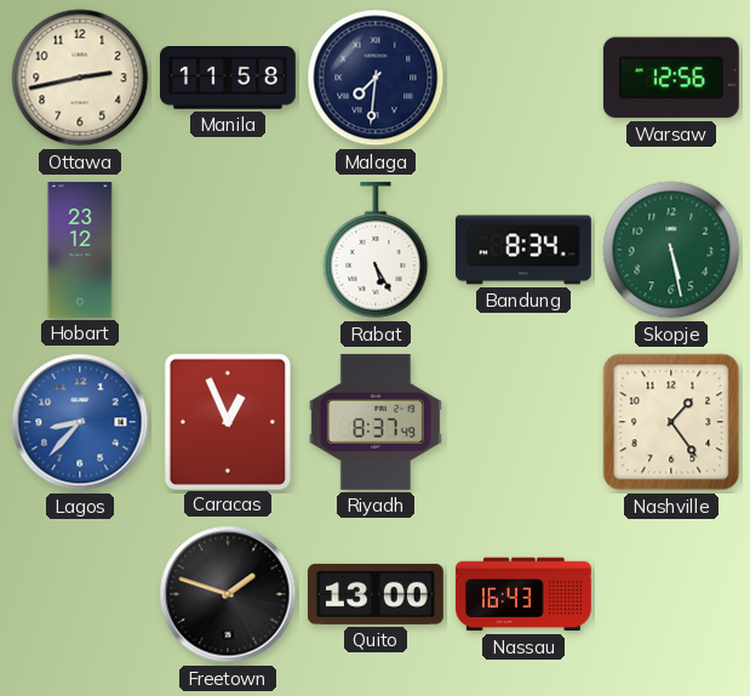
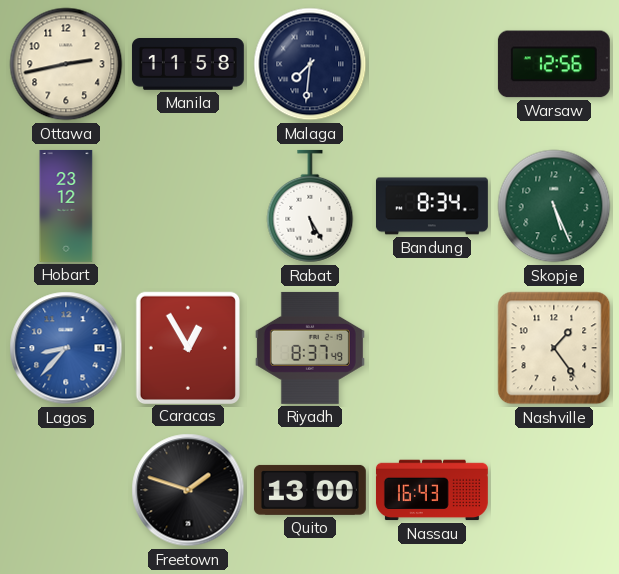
Skopje: 5:28 -> 5:26 (554, 206)
Caracas: 12:56 -> 12:55 (187, 347)
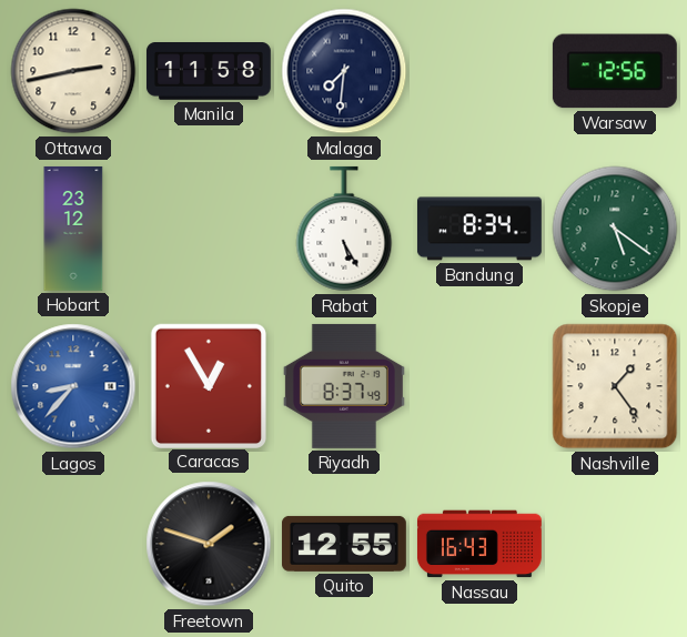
Skopje: 5:26 -> 5:21 (615, 229)
Quito: 13:00 -> 12:55 (344, 544)
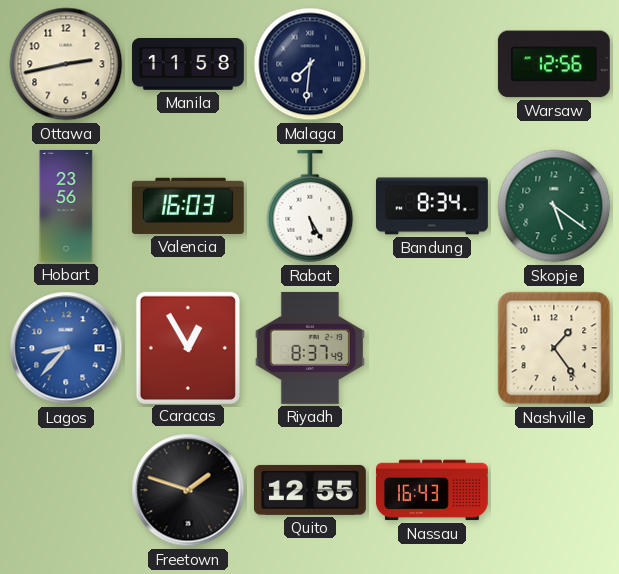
Hobart: 23:12 -> 23:56 (66, 206)
Valencia: none -> 16:03 (188, 206)
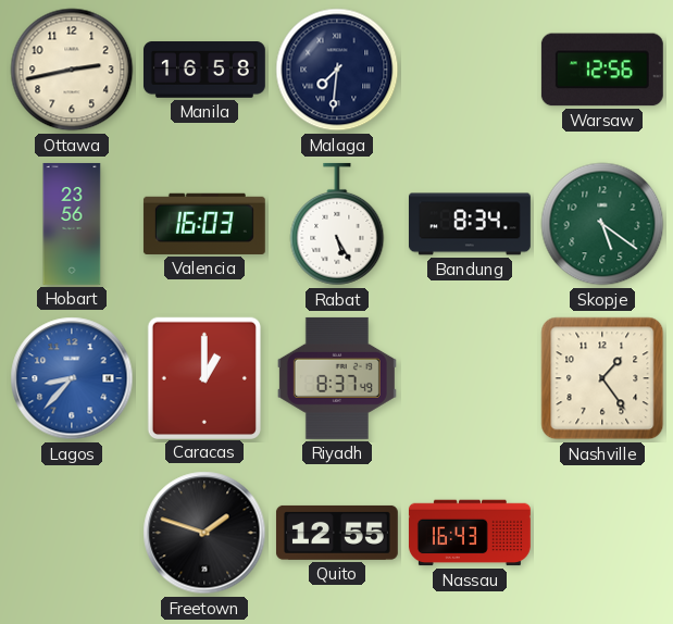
Manila: 11:58 -> 16:58 (204, 71)
Caracas: 12:55 -> 1:00 (203, 377)
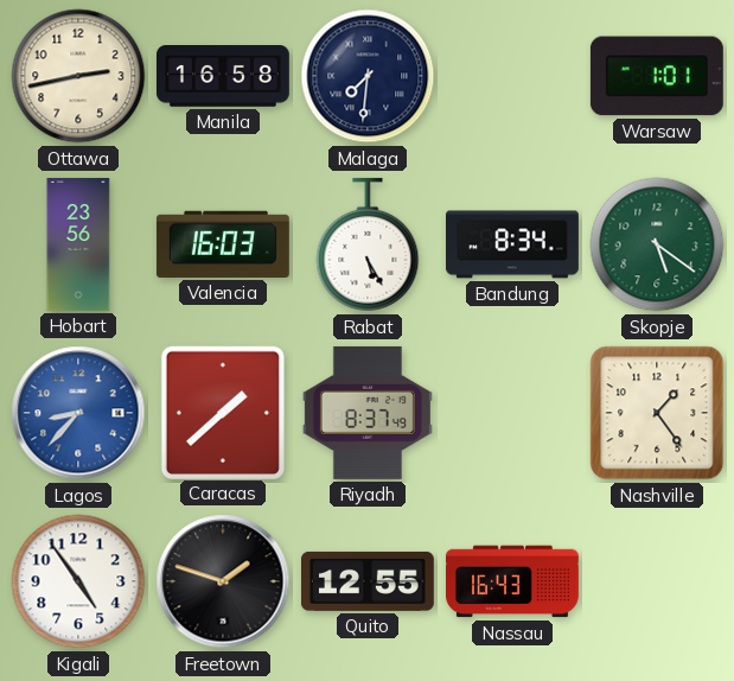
Warsaw: 12:56 -> 1:01 (657, 76)
Caracas: 1:00 -> 1:38 (222, 412)
Kigali: none -> 4:54 (78, 581)
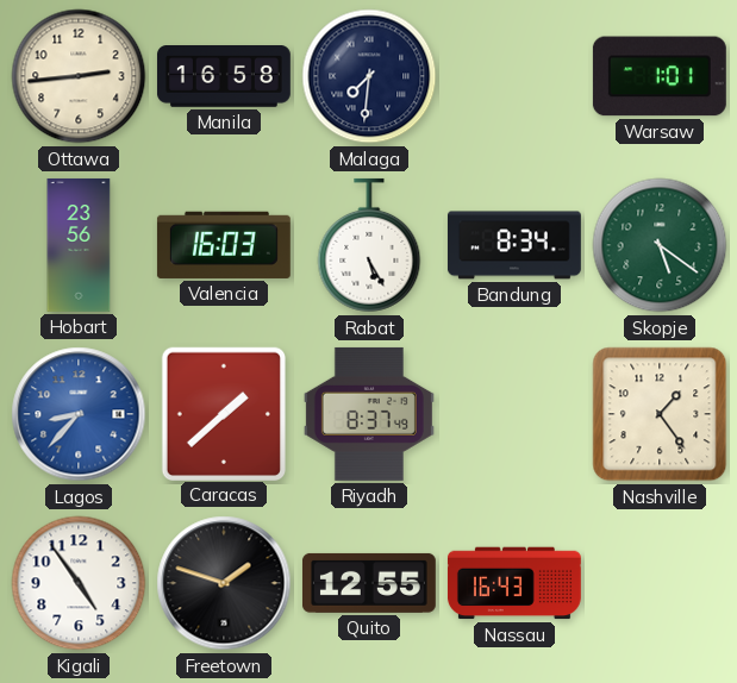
Ottawa: 2:43 -> 2:44 (79, 76)
